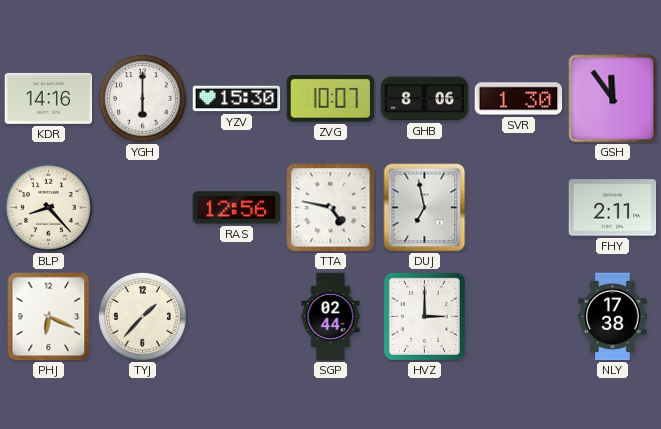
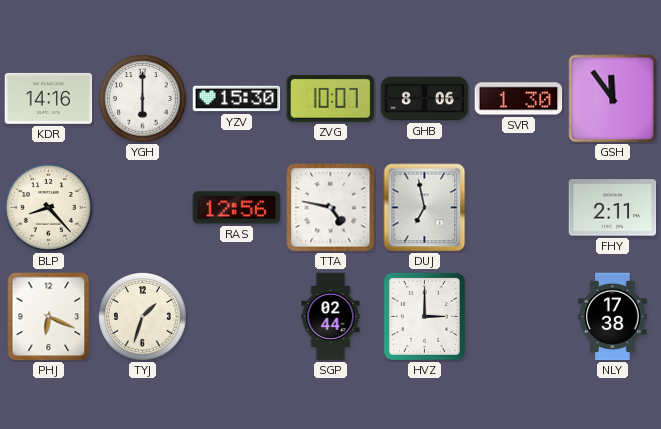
TYJ: 1:37 -> 1:33 (143, 317)
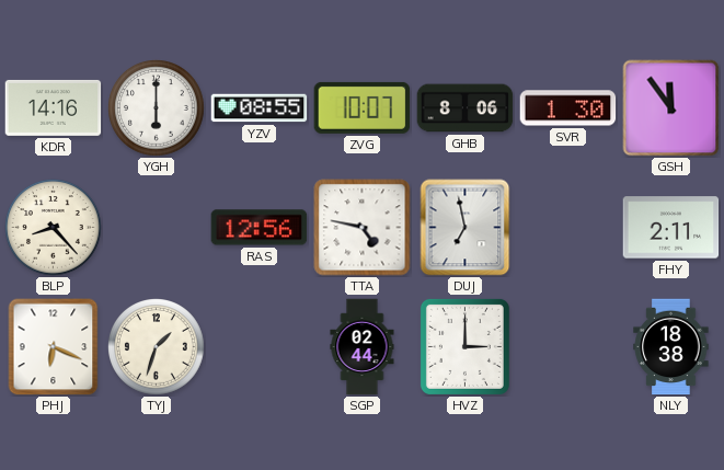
YZV: 15:30 -> 08:55 (260, 108)
NLY: 17:38 -> 18:38 (671, 347)
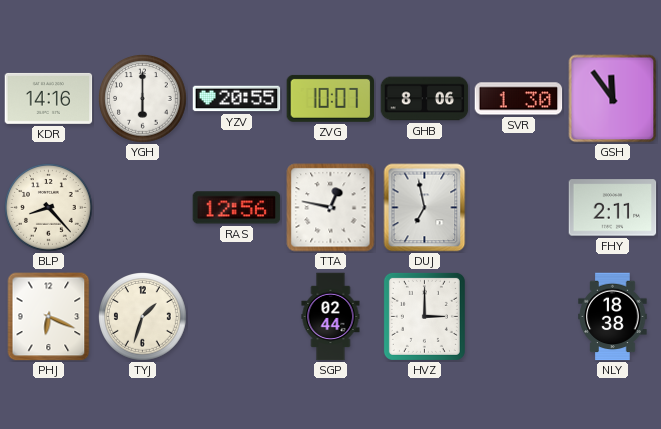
YZV: 08:55 -> 20:55 (237, 99)
TTA: 4:47 -> 12:47 (331, 208)
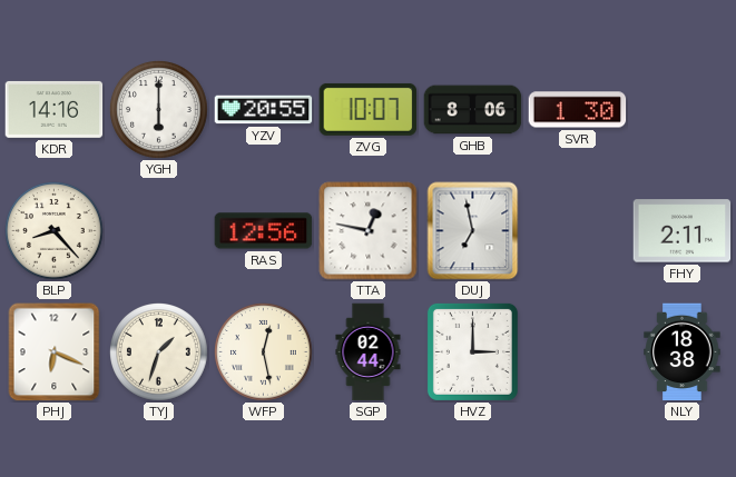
GSH: 11:54 -> none (613, 99)
WFP: none -> 12:28 (264, 352)
